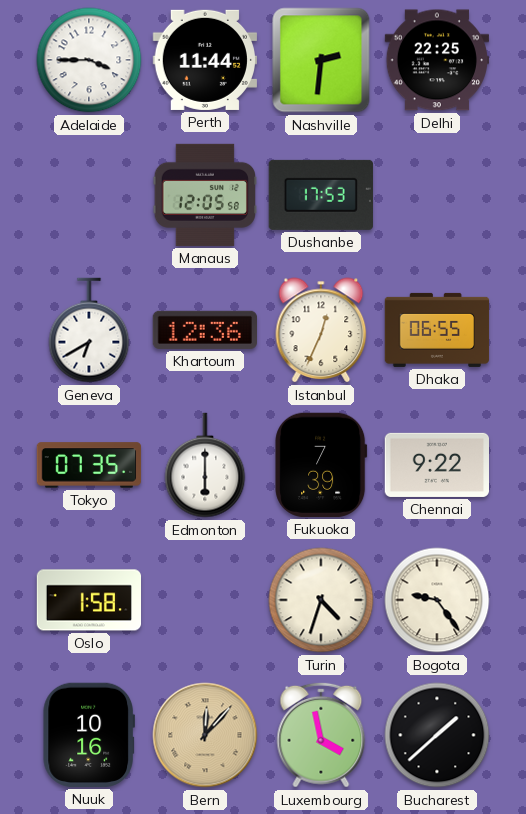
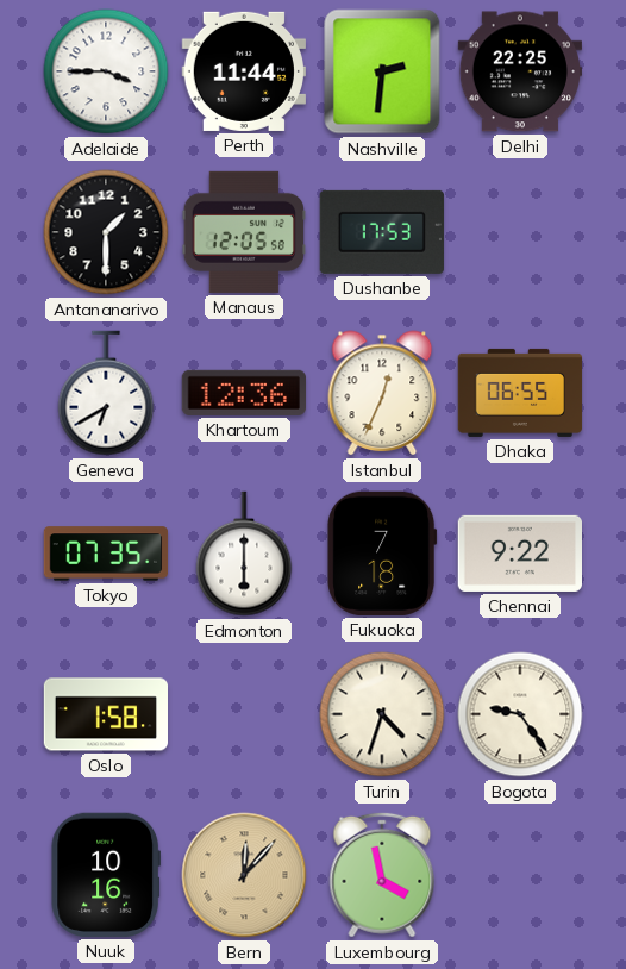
Antananarivo: none -> 1:30 (106, 232)
Fukuoka: 7:39 -> 7:18 (382, 554)
Bucharest: 1:38 -> none (437, 735)
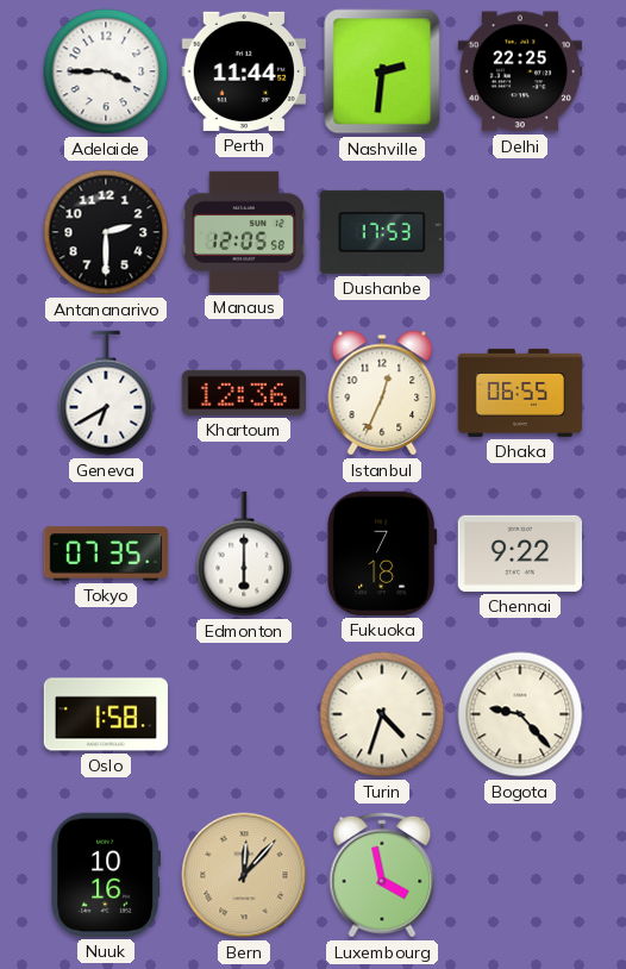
Antananarivo: 1:30 -> 2:30 (106, 232)
Bogota: 9:24 -> 9:23 (520, 714)
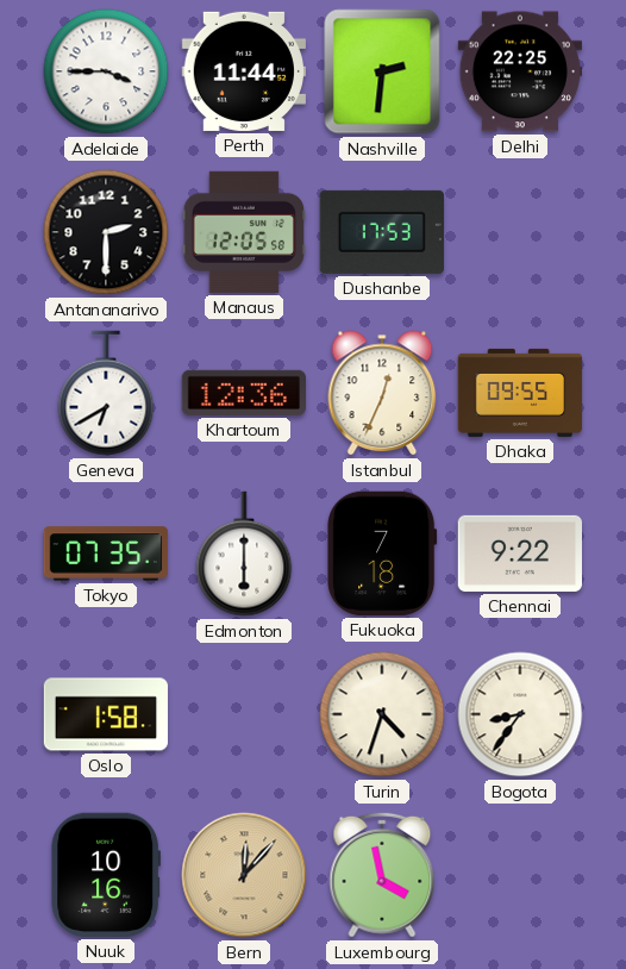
Dhaka: 06:55 -> 09:55 (520, 393)
Bogota: 9:23 -> 8:36 (520, 714)
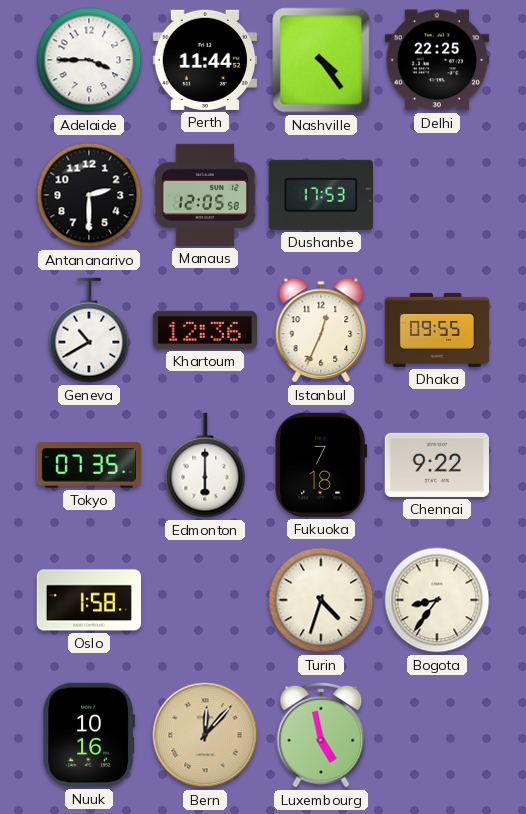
Nashville: 2:31 -> 4:24 (321, 60)
Geneva: 6:40 -> 10:40 (89, 330)
Luxembourg: 3:58 -> 4:58 (321, 735)
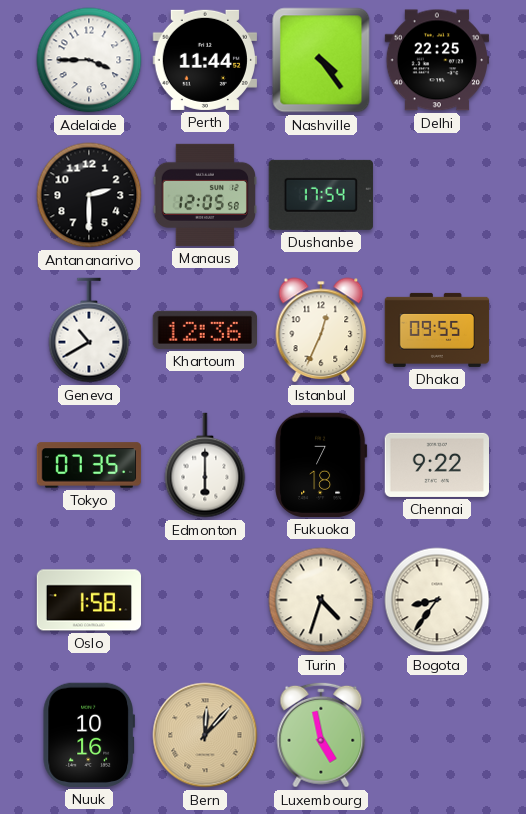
Dushanbe: 17:53 -> 17:54 (321, 195)
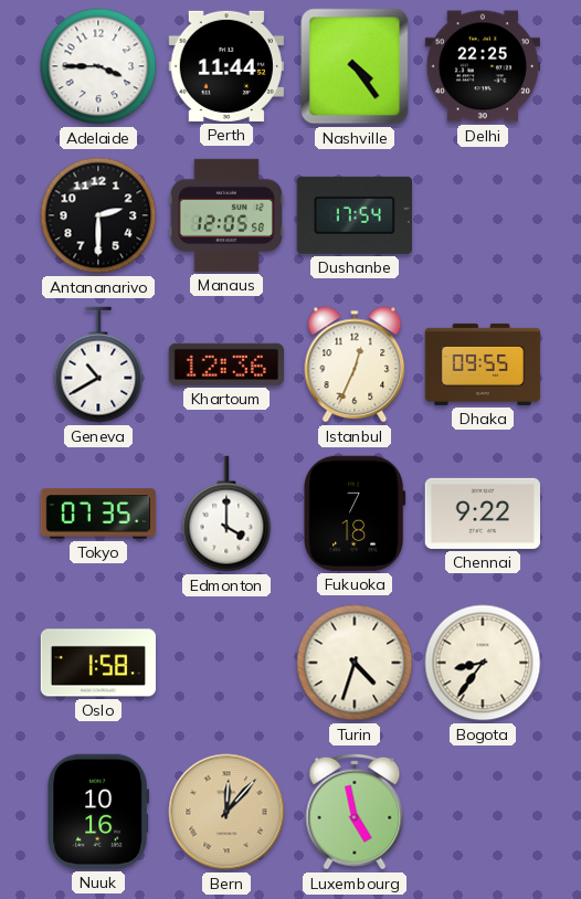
Edmonton: 6:00 -> 4:00 (226, 514)
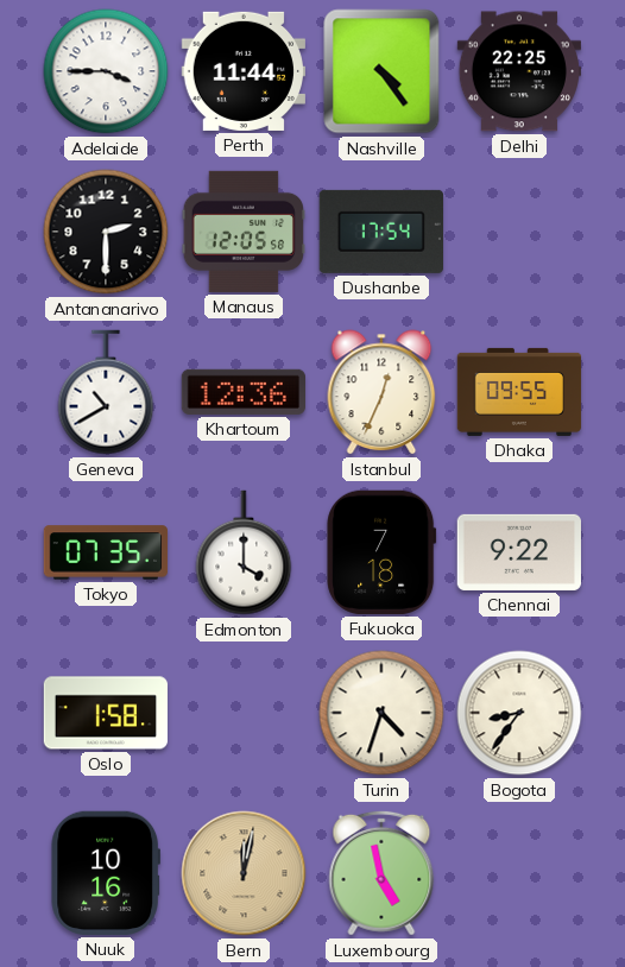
Bern: 12:07 -> 12:02 (244, 873)
